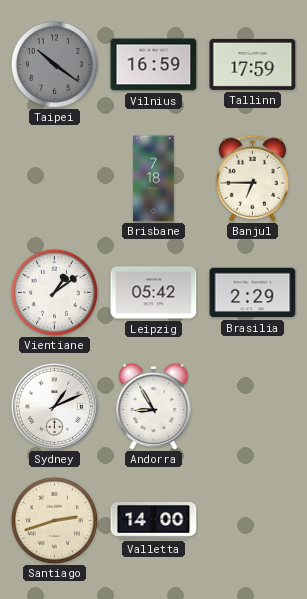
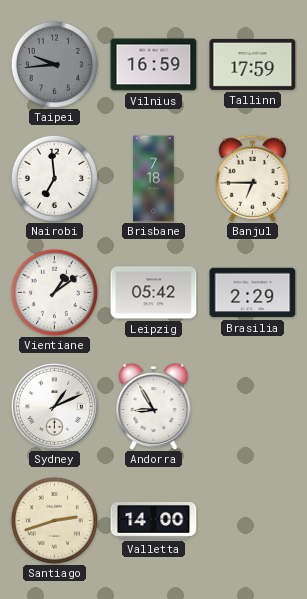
Taipei: 10:21 -> 9:44 (54, 64)
Nairobi: none -> 6:59 (54, 178)
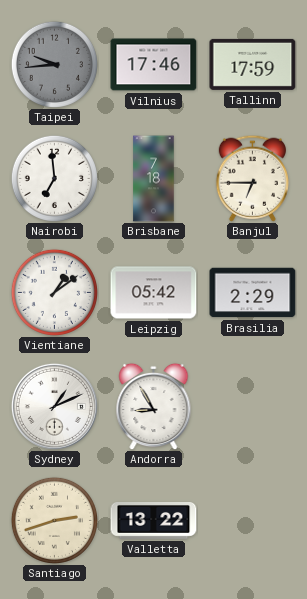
Vilnius: 16:59 -> 17:46 (154, 65)
Valletta: 14:00 -> 13:22 (154, 521)
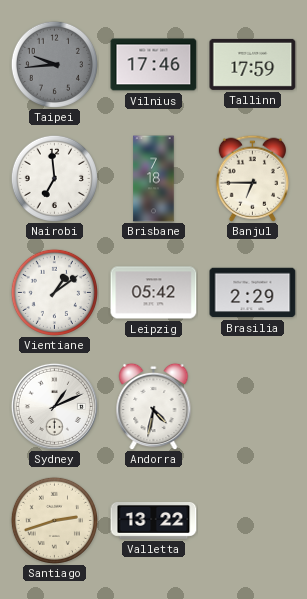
Andorra: 8:55 -> 4:32 (154, 406)
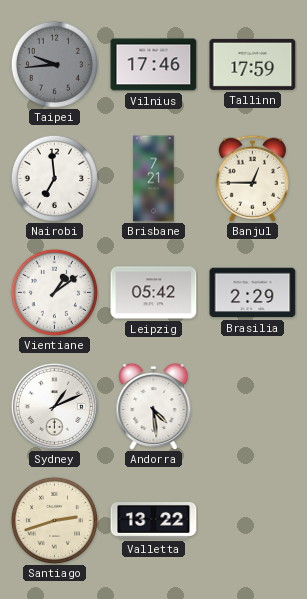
Brisbane: 7:18 -> 7:21 (154, 179)
Banjul: 6:45 -> 12:45 (252, 178)
Andorra: 4:32 -> 4:29 (154, 406)
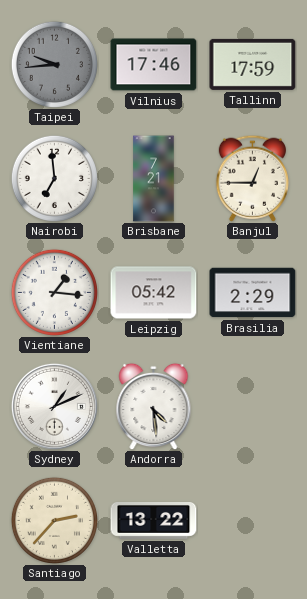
Vientiane: 1:09 -> 1:16 (54, 292)
Santiago: 2:42 -> 2:37 (54, 520)
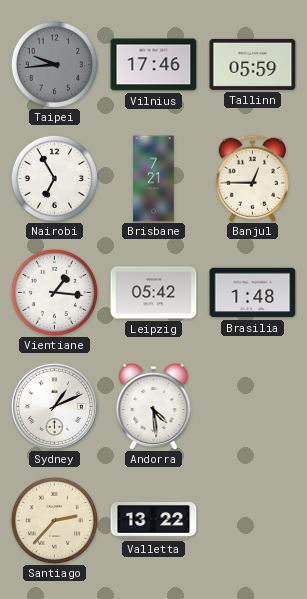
Tallinn: 17:59 -> 05:59 (253, 64)
Nairobi: 6:59 -> 6:55 (54, 178)
Brasilia: 2:29 -> 1:48 (253, 293)
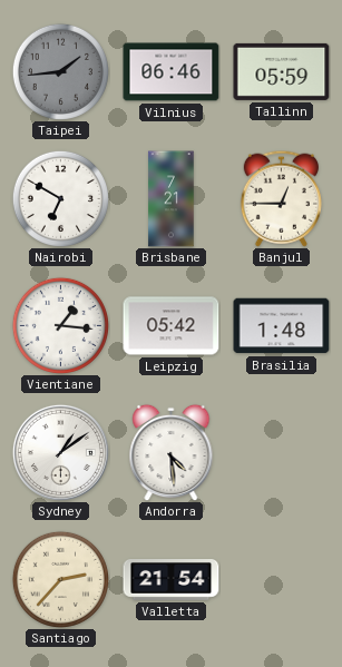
Taipei: 9:44 -> 1:44 (60, 71)
Vilnius: 17:46 -> 06:46 (172, 72)
Nairobi: 6:55 -> 6:50 (60, 198)
Sydney: 1:11 -> 1:09 (60, 452)
Valletta: 13:22 -> 21:54 (172, 580)
